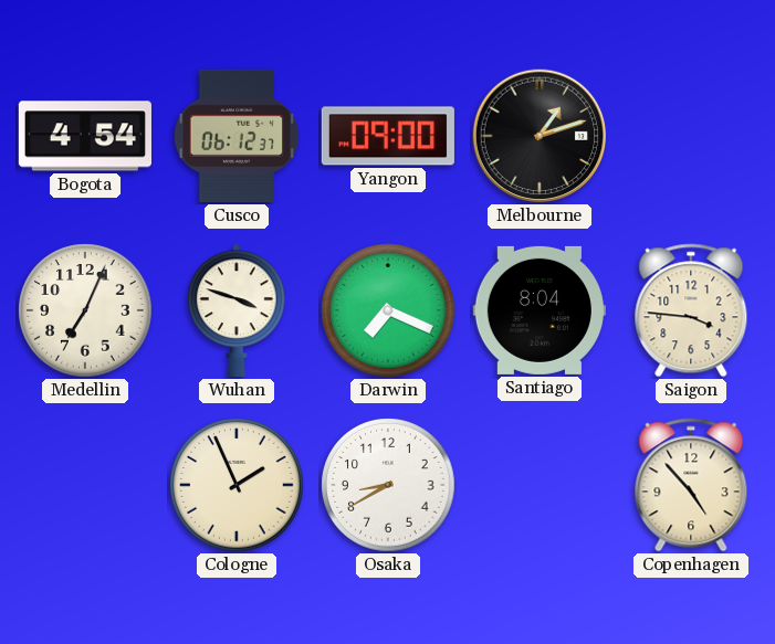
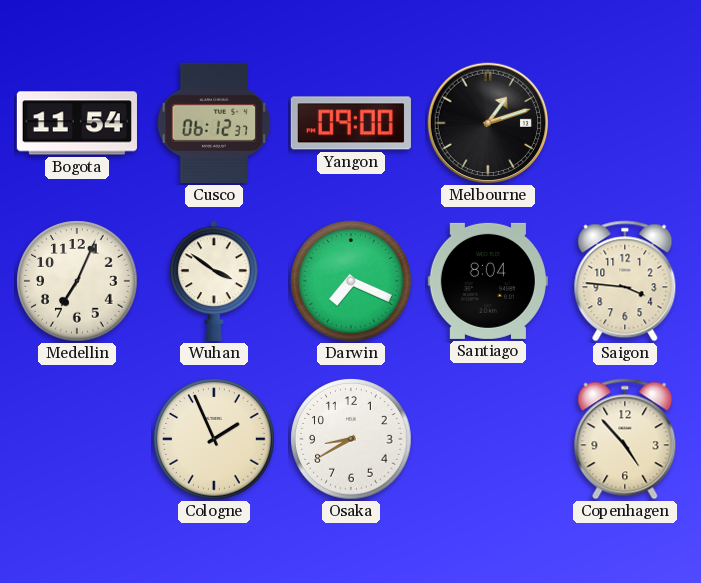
Bogota: 4:54 -> 11:54 (77, 123)
Wuhan: 3:48 -> 3:51 (214, 281)
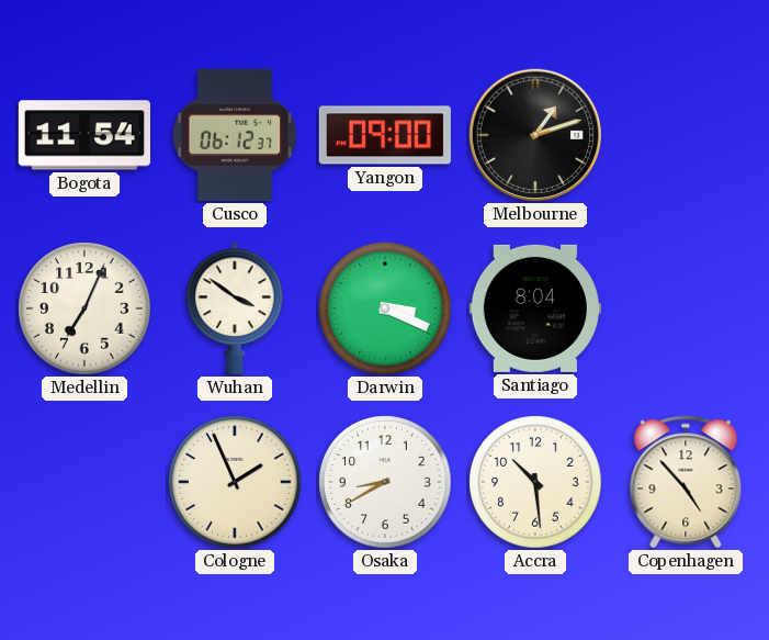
Darwin: 7:19 -> 3:19 (385, 308)
Saigon: 3:46 -> none (625, 281)
Accra: none -> 10:29 (535, 482)
